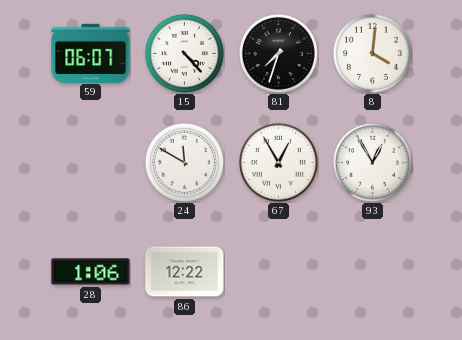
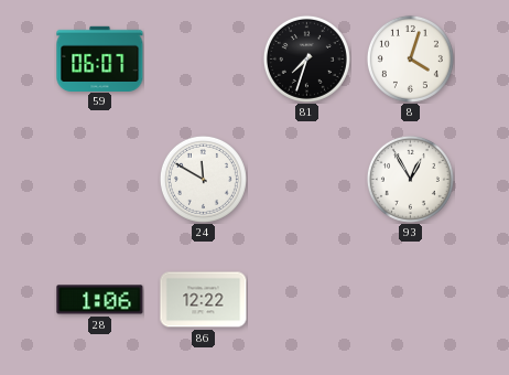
15: 4:23 -> none (184, 53)
8: 4:01 -> 4:03 (410, 58)
67: 12:55 -> none (278, 162)
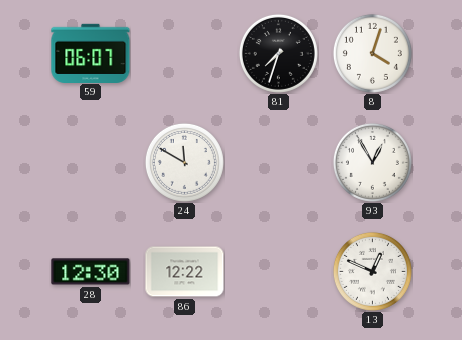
28: 1:06 -> 12:30 (91, 272)
13: none -> 12:49 (372, 271)
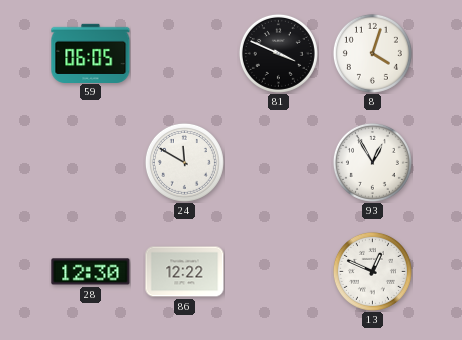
59: 06:07 -> 06:05 (91, 53)
81: 7:33 -> 3:49 (278, 53)
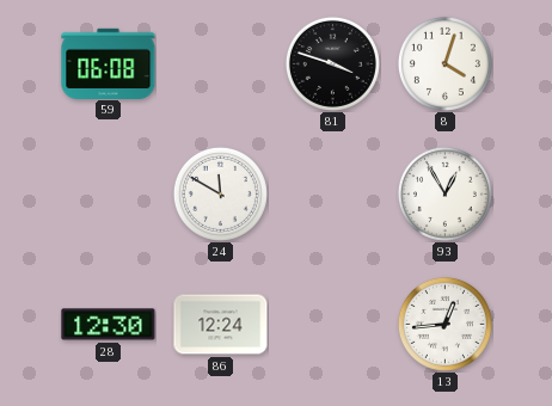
59: 06:05 -> 06:08 (109, 63)
81: 3:49 -> 3:48 (332, 63)
86: 12:22 -> 12:24 (221, 325)
13: 12:49 -> 12:44 (444, 324)
